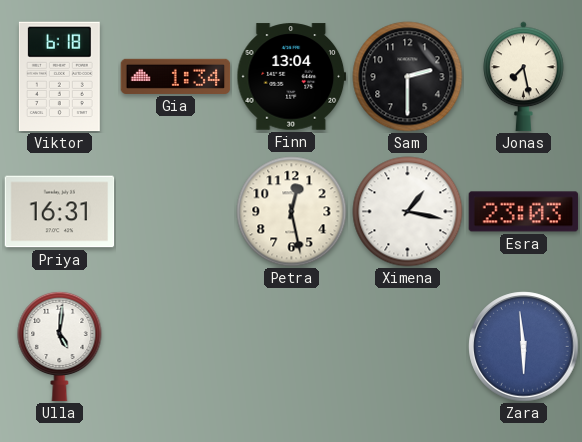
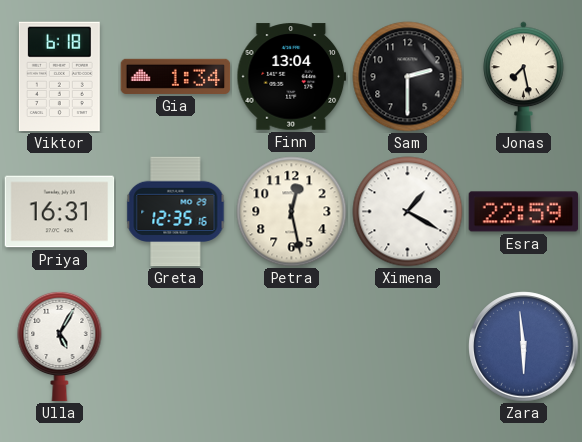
Greta: none -> 12:35 (176, 212)
Ximena: 1:17 -> 1:20 (408, 212)
Esra: 23:03 -> 22:59 (524, 212)
Ulla: 5:01 -> 5:05 (60, 346)
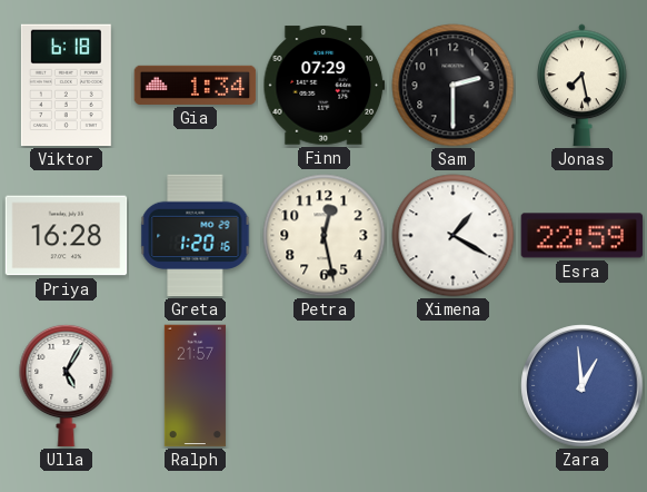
Finn: 13:04 -> 07:29 (325, 86)
Priya: 16:31 -> 16:28 (67, 236)
Greta: 12:35 -> 1:20 (196, 236)
Ralph: none -> 21:57 (195, 386)
Zara: 5:59 -> 12:59 (583, 386)
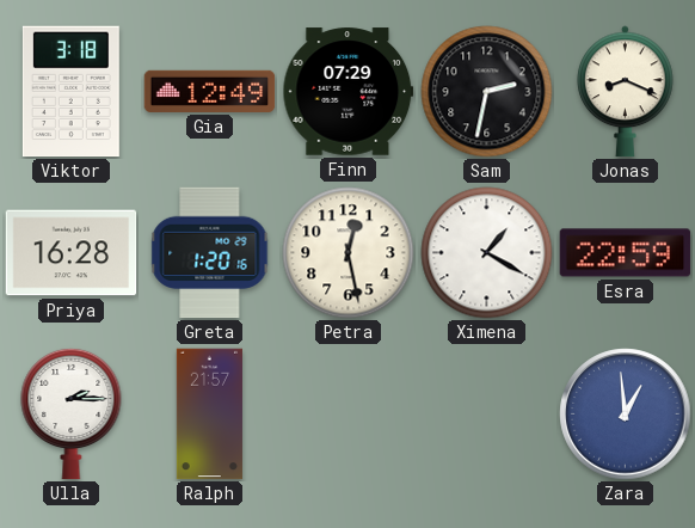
Viktor: 6:18 -> 3:18 (70, 92)
Gia: 1:34 -> 12:49 (210, 91)
Sam: 2:30 -> 2:32 (487, 92)
Jonas: 7:28 -> 8:19 (626, 92)
Ulla: 5:05 -> 2:15 (72, 413)
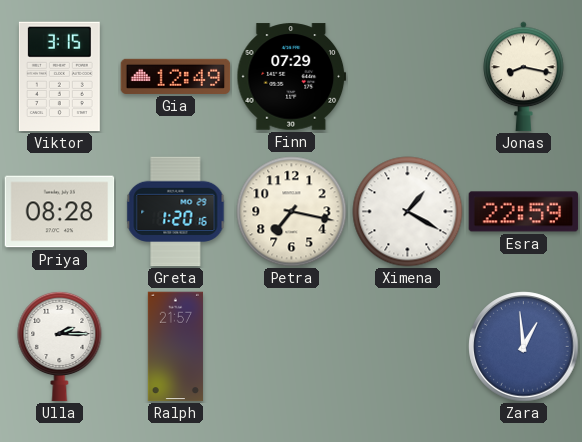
Viktor: 3:18 -> 3:15 (59, 77)
Sam: 2:32 -> none (487, 92)
Jonas: 8:19 -> 8:17 (524, 77)
Priya: 16:28 -> 08:28 (60, 212)
Petra: 12:28 -> 7:17 (292, 212)
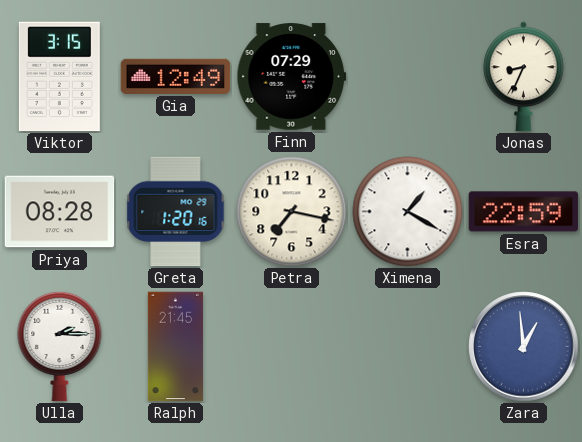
Jonas: 8:17 -> 8:34 (524, 77)
Ralph: 21:57 -> 21:45 (175, 347)
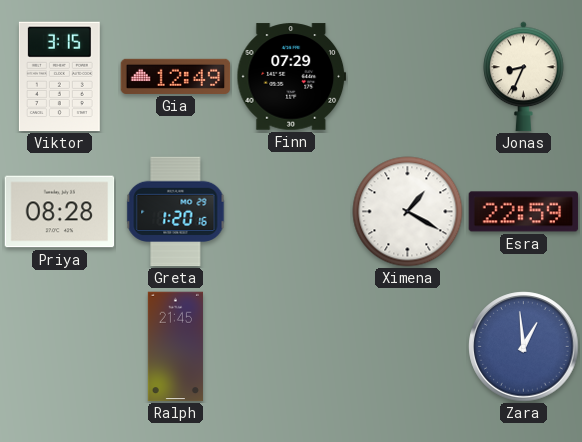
Petra: 7:17 -> none (292, 212)
Ulla: 2:15 -> none (60, 346)
